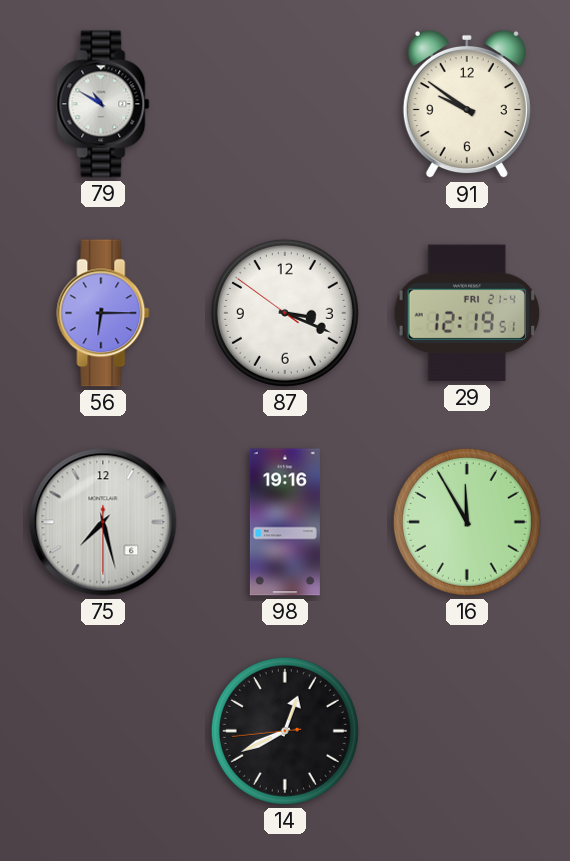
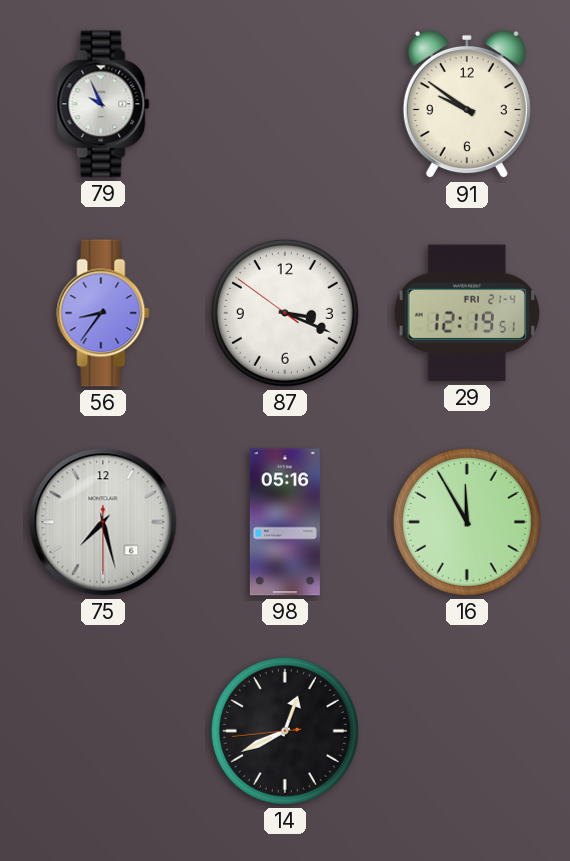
79: 10:50 -> 9:56 (103, 104)
56: 6:15 -> 8:36 (103, 313)
98: 19:16 -> 05:16 (285, 522)
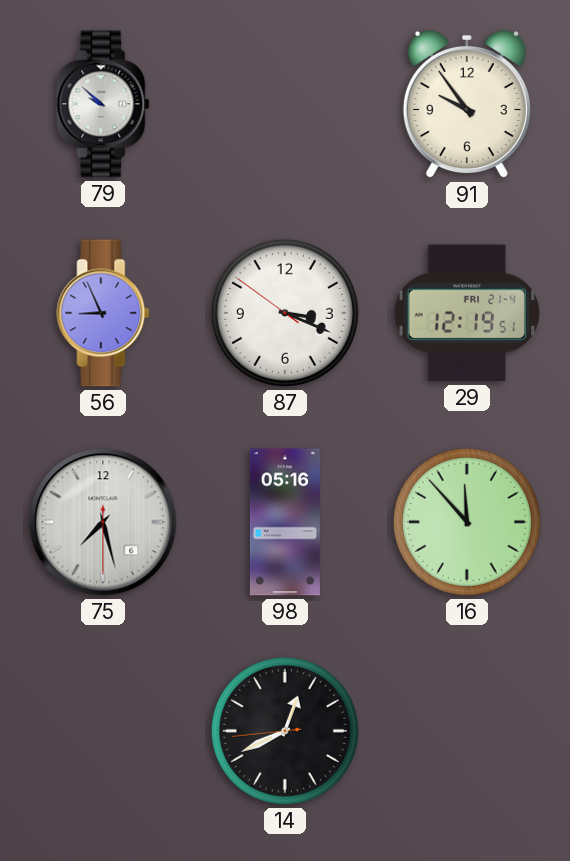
79: 9:56 -> 9:52 (103, 104)
91: 9:51 -> 9:54 (467, 104)
56: 8:36 -> 8:56 (103, 313)
16: 11:55 -> 11:53 (467, 522)
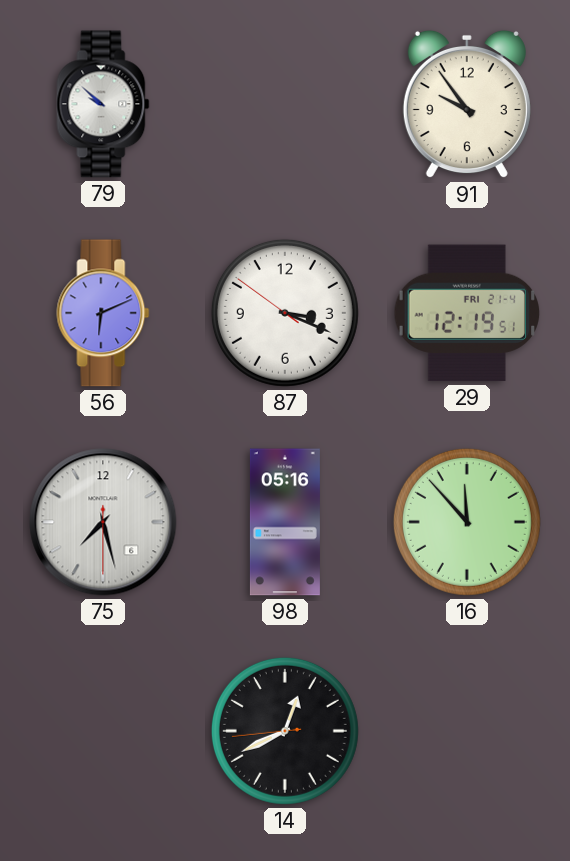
56: 8:56 -> 6:11 (103, 313)
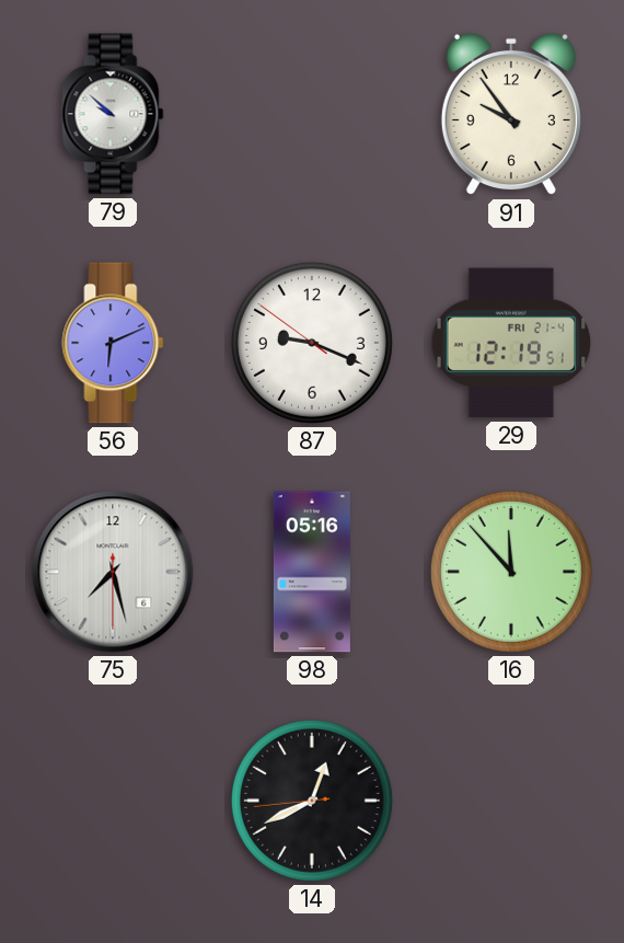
87: 3:18 -> 9:18 (312, 343)
